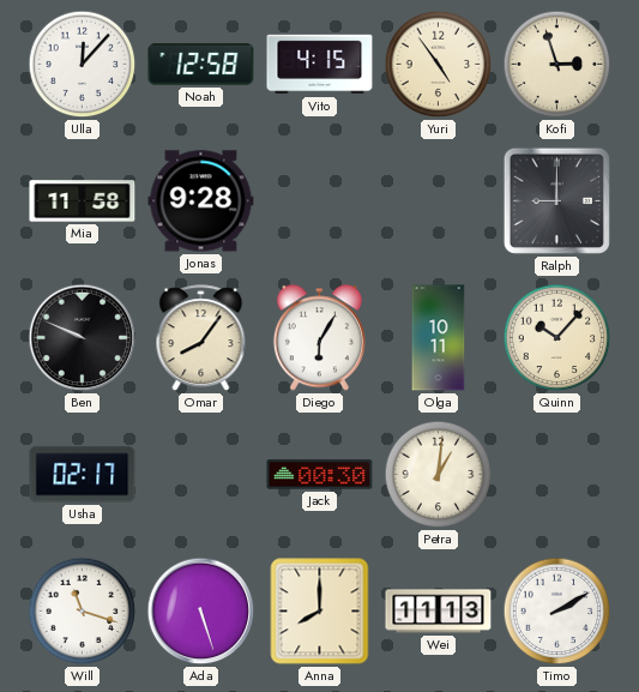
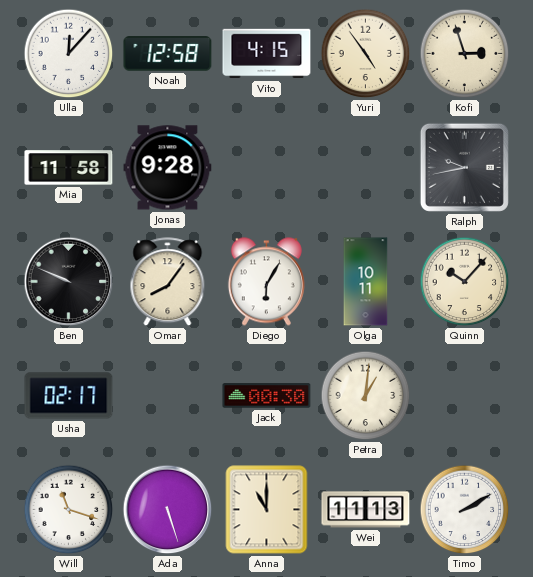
Ralph: 9:00 -> 9:43 (464, 167)
Anna: 8:00 -> 11:00 (267, 510)
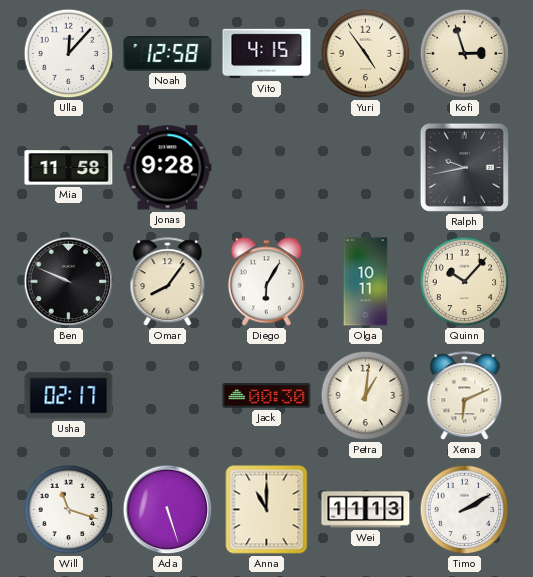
Xena: none -> 6:11 (465, 396)
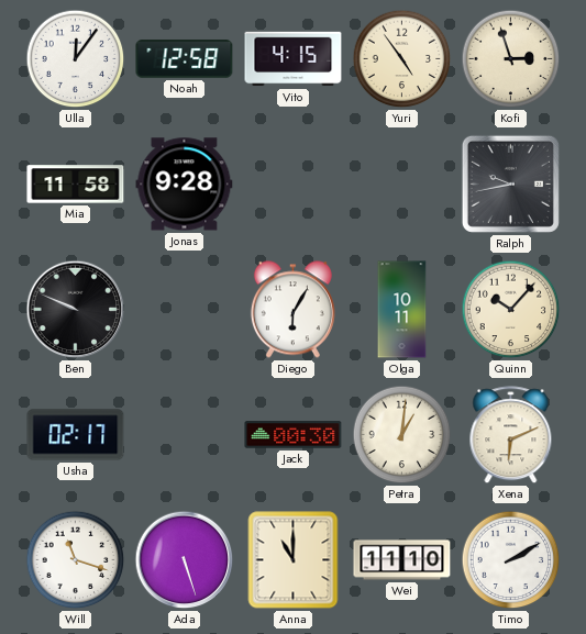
Ulla: 12:07 -> 12:06 (76, 59)
Omar: 8:06 -> none (168, 282)
Wei: 11:13 -> 11:10 (402, 560)
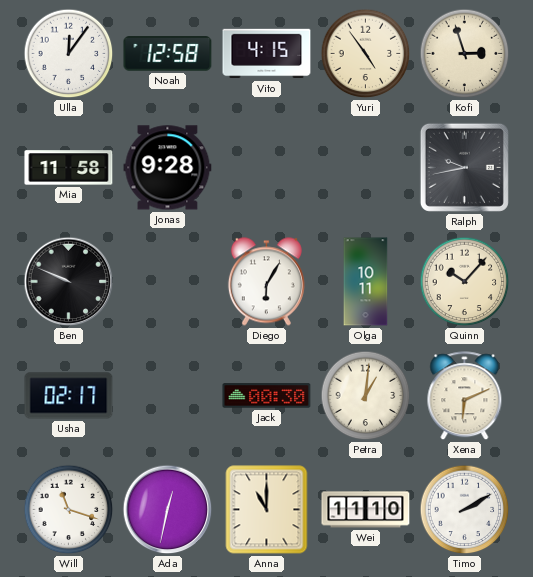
Ada: 5:27 -> 12:32 (168, 510)
